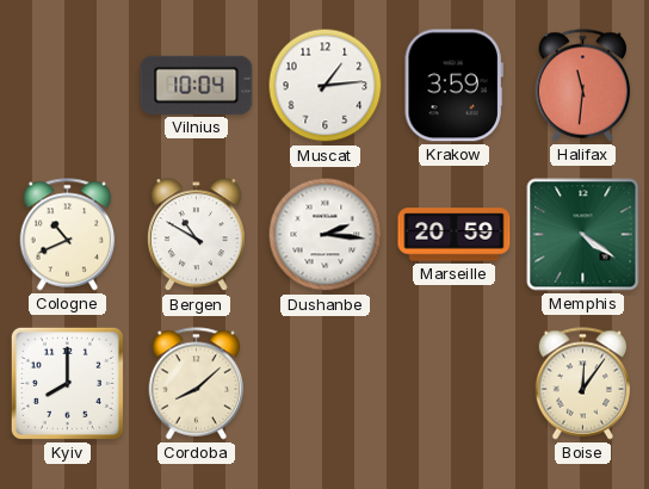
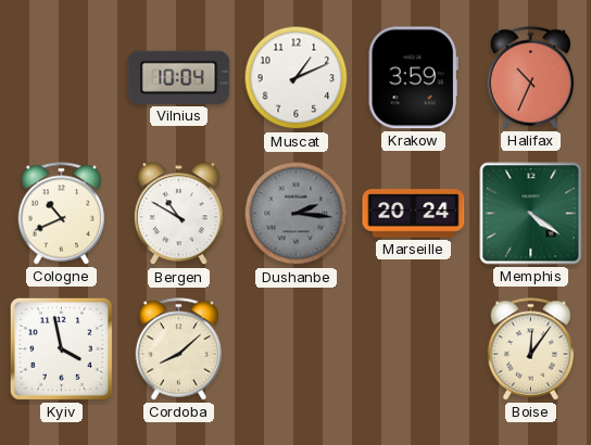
Muscat: 1:14 -> 1:11 (297, 78)
Halifax: 11:31 -> 10:34 (531, 78)
Dushanbe dial: white -> grey (297, 214)
Marseille: 20:59 -> 20:24 (414, 214)
Kyiv: 8:00 -> 3:58 (61, 348)
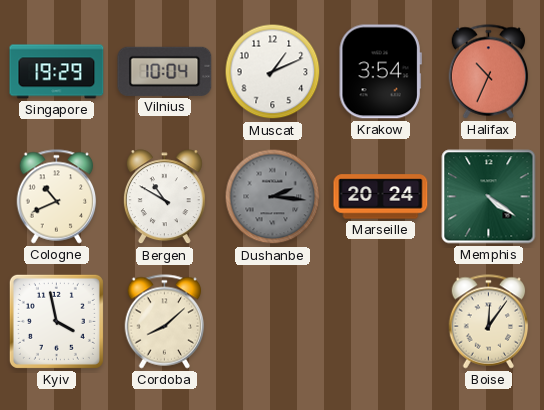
Singapore: none -> 19:29 (57, 72)
Krakow: 3:59 -> 3:54 (380, 72)
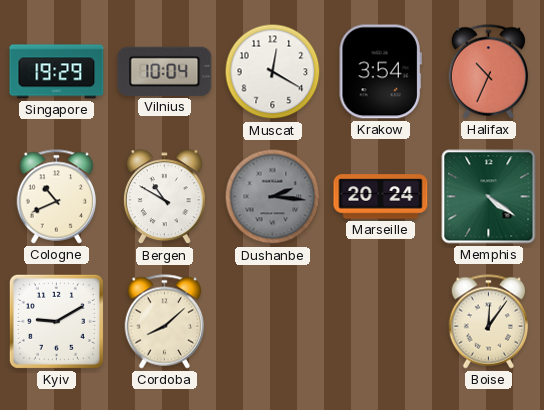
Muscat: 1:11 -> 12:20 (273, 72)
Kyiv: 3:58 -> 9:10 (56, 321)
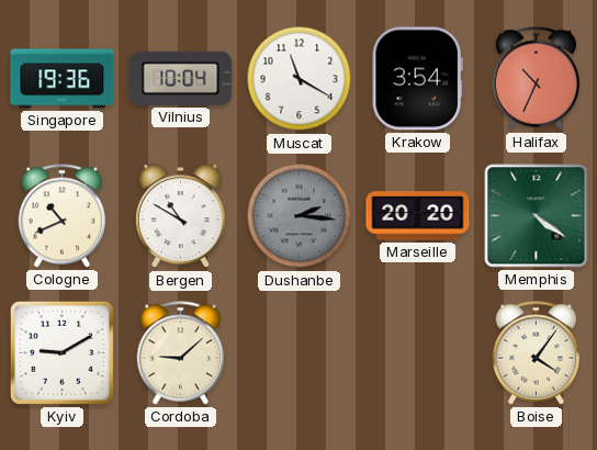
Singapore: 19:29 -> 19:36 (63, 79)
Muscat: 12:20 -> 11:20 (300, 79)
Marseille: 20:24 -> 20:20 (418, 216)
Cordoba: 8:08 -> 9:08 (181, 353)
Boise: 12:06 -> 4:06 (537, 353)
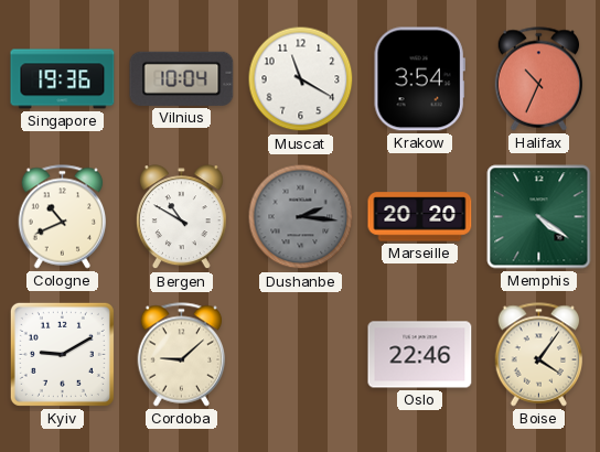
Oslo: none -> 22:46 (420, 355)
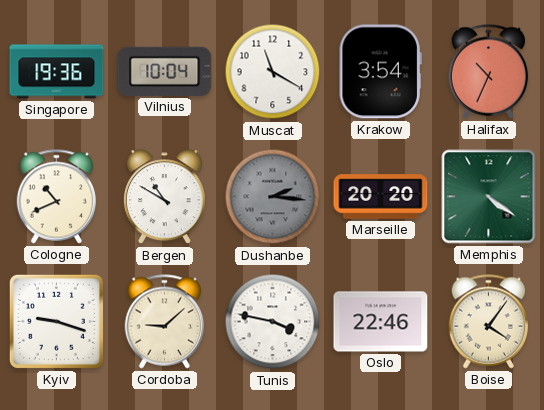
Kyiv: 9:10 -> 9:18 (56, 321)
Tunis: none -> 3:47 (273, 322)
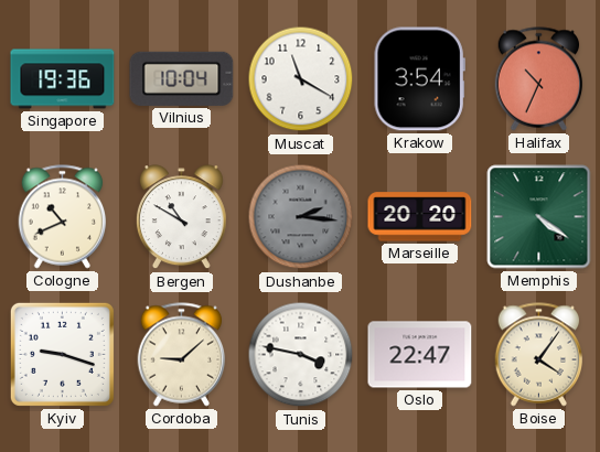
Oslo: 22:46 -> 22:47 (420, 355)
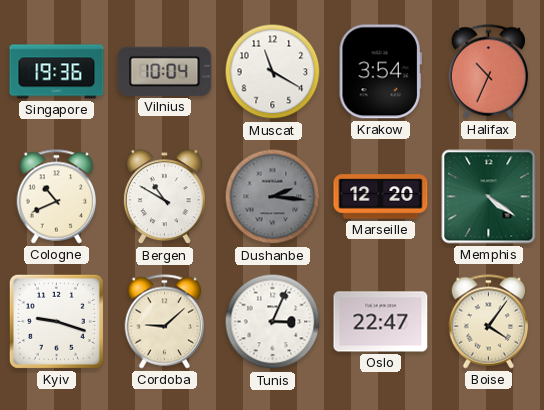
Marseille: 20:20 -> 12:20 (381, 197)
Tunis: 3:47 -> 3:04 (273, 322)
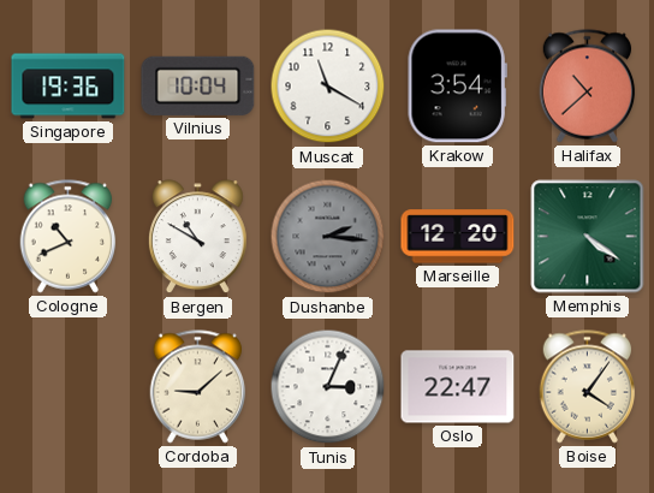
Halifax: 10:34 -> 10:38 (588, 87)
Kyiv: 9:18 -> none (56, 321)
